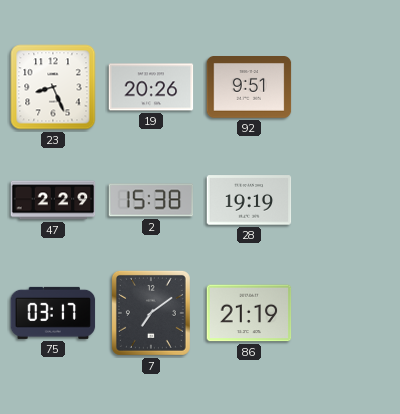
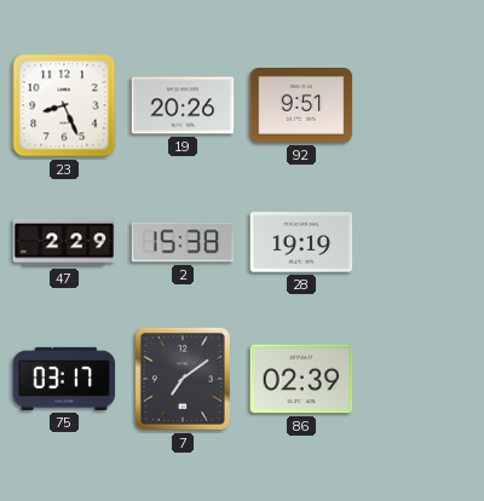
86: 21:19 -> 02:39 (301, 379)
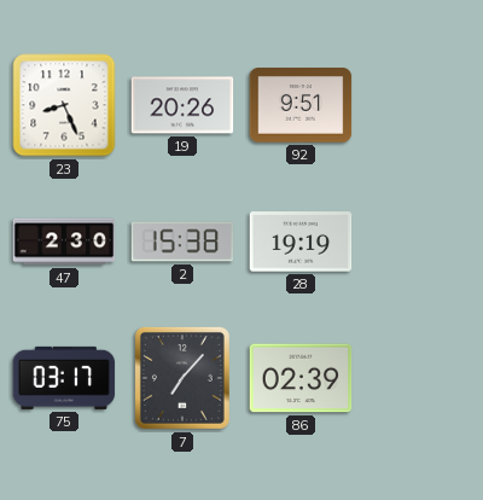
47: 2:29 -> 2:30 (64, 242)
7: 7:09 -> 7:07 (182, 378)
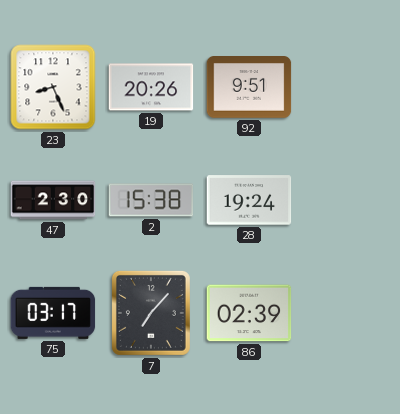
28: 19:19 -> 19:24 (249, 200)
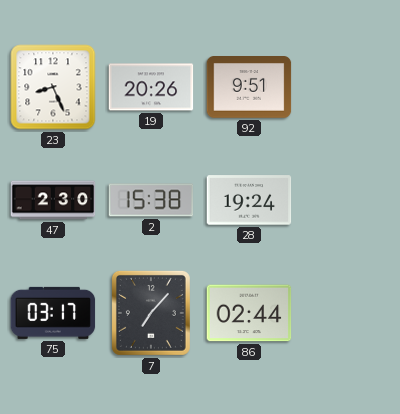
86: 02:39 -> 02:44 (249, 313)
